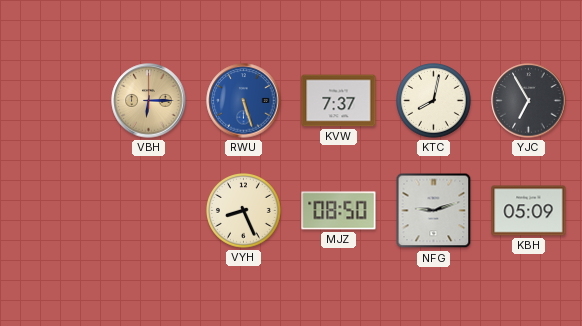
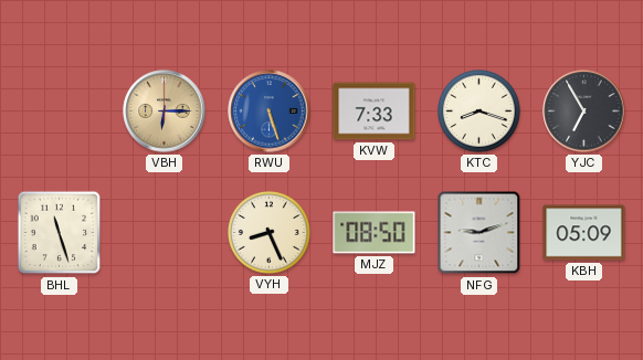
KVW: 7:37 -> 7:33 (375, 112)
KTC: 8:02 -> 8:18 (479, 112)
BHL: none -> 11:27 (60, 233)
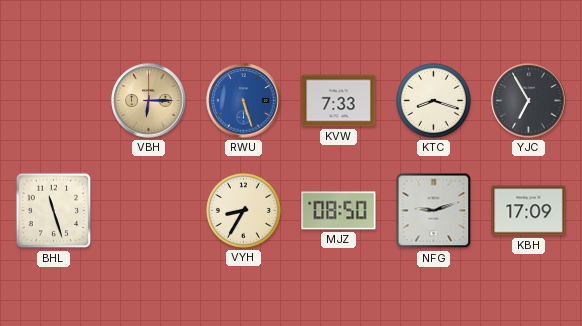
VYH: 8:26 -> 8:35 (244, 211)
KBH: 05:09 -> 17:09 (529, 211)
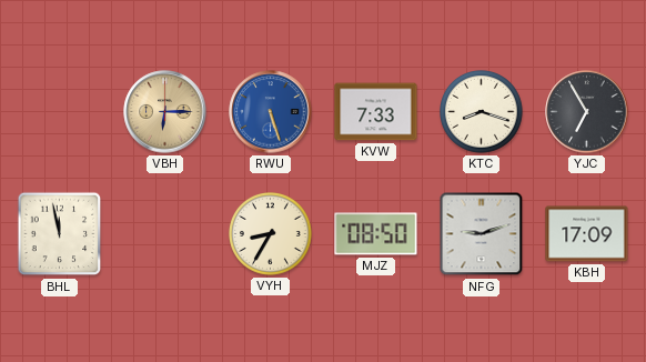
BHL: 11:27 -> 11:58 (60, 234)
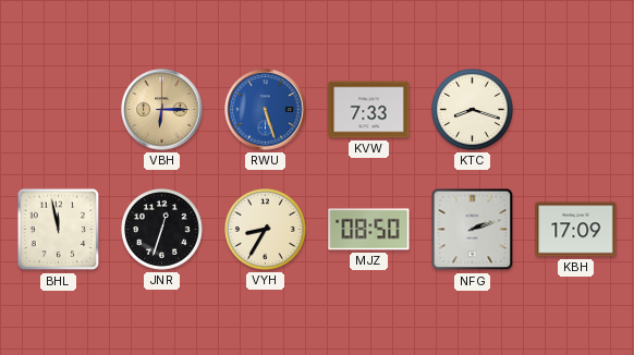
YJC: 6:55 -> none (587, 112)
JNR: none -> 12:33 (162, 230)
NFG: 9:12 -> 2:12 (473, 230)
